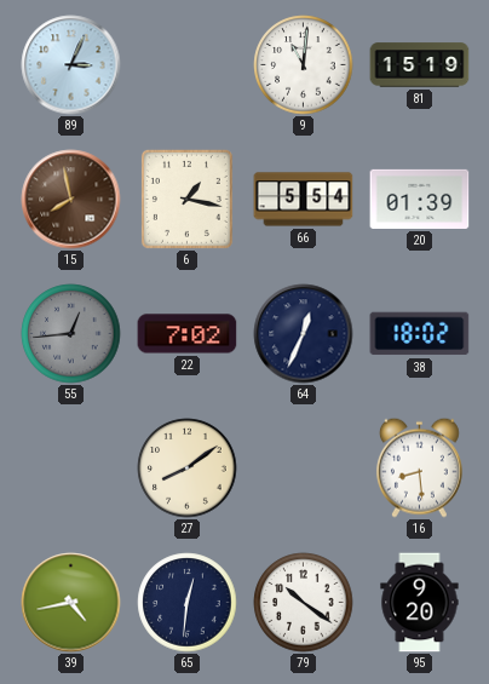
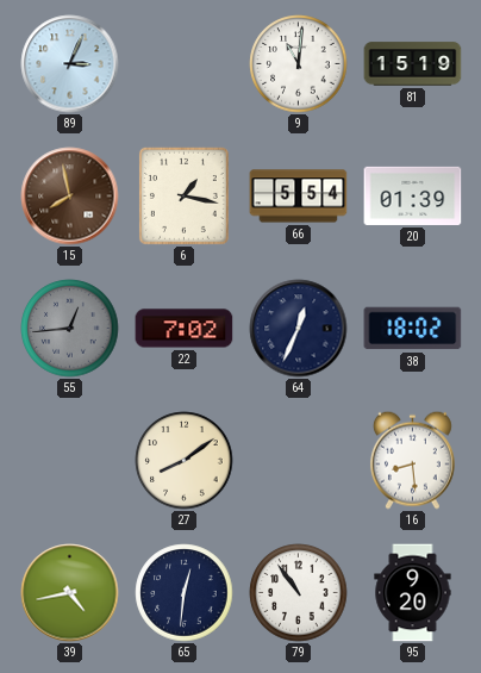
79: 10:21 -> 10:54 (299, 593)
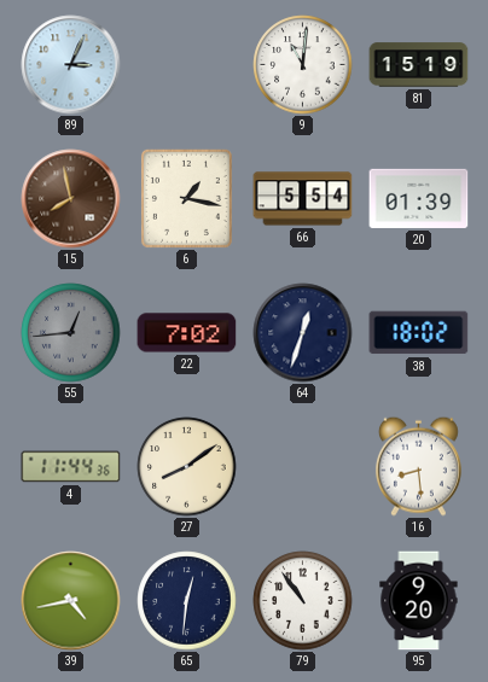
64: 12:34 -> 12:33 (303, 333)
4: none -> 11:44 (71, 467)
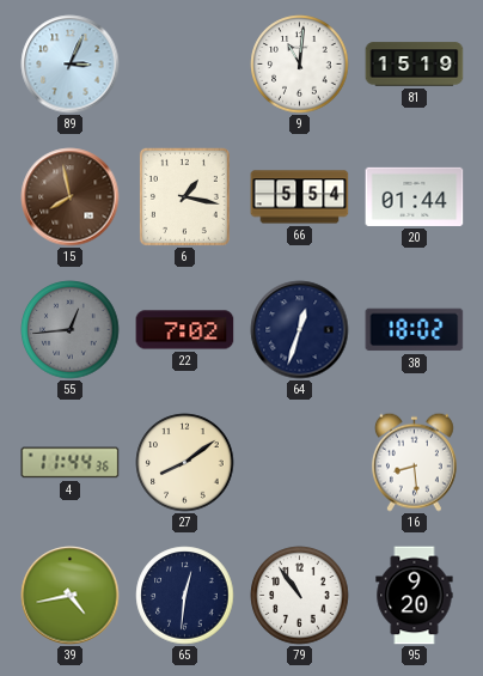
20: 01:39 -> 01:44 (415, 196)
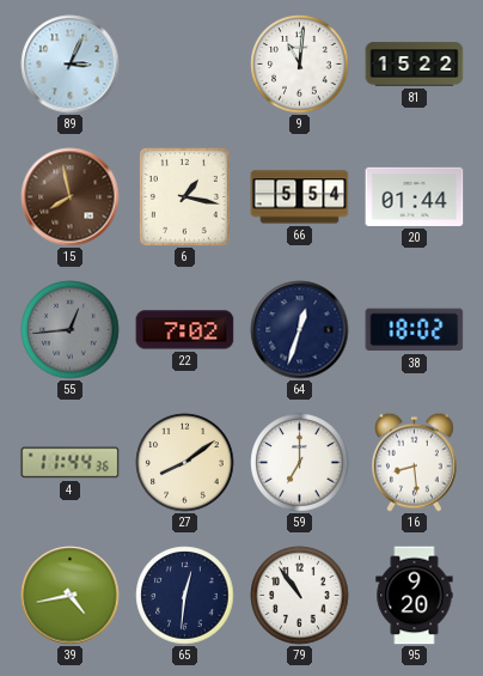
81: 15:19 -> 15:22 (415, 65)
59: none -> 7:00 (300, 463)
